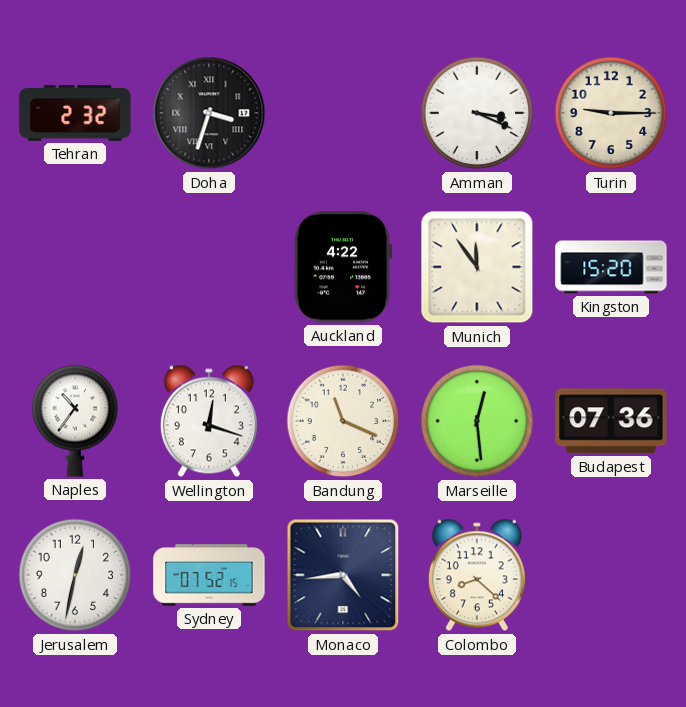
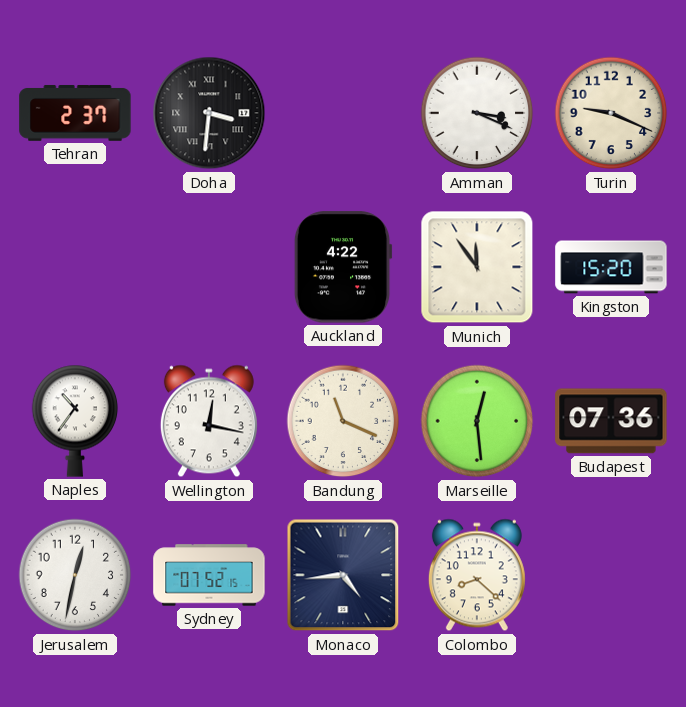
Tehran: 2:32 -> 2:37 (75, 113)
Doha: 3:33 -> 3:31 (209, 113)
Turin: 9:15 -> 9:19 (611, 113)
Wellington: 12:18 -> 12:17 (209, 421)
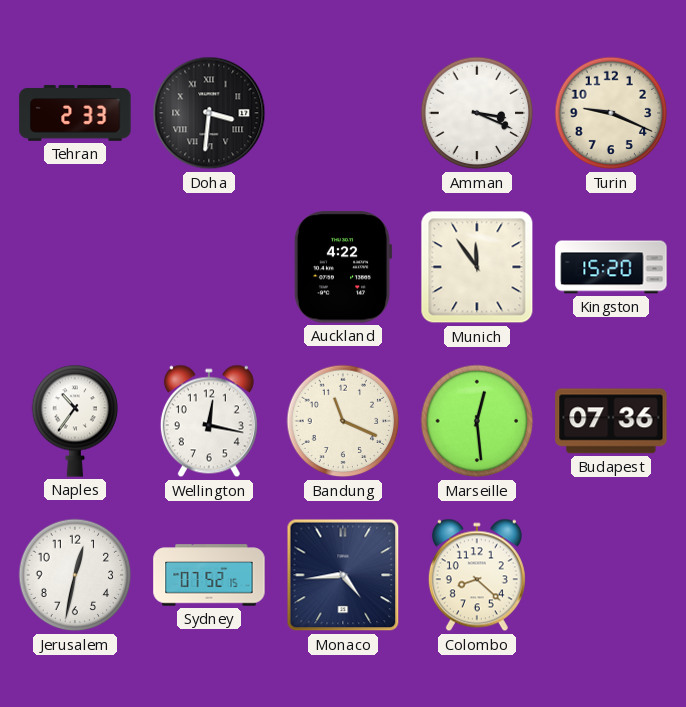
Tehran: 2:37 -> 2:33 (75, 113)
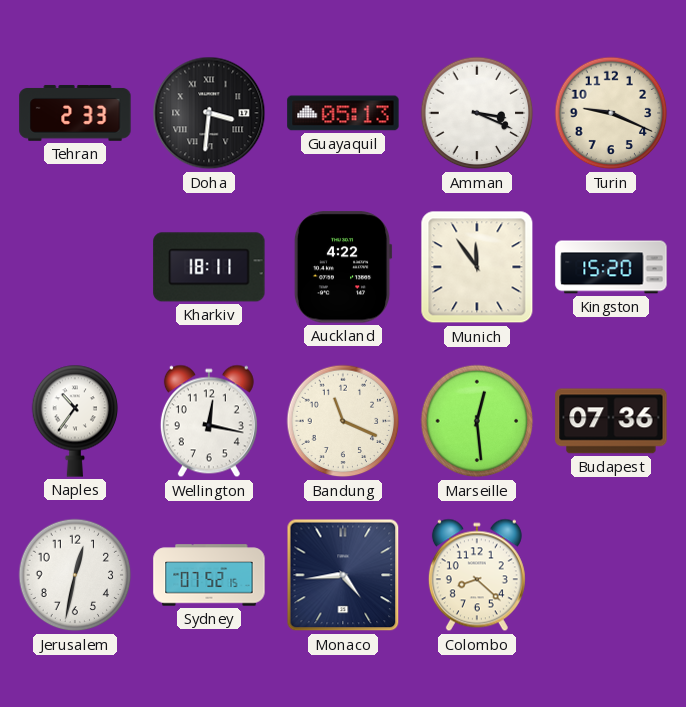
Guayaquil: none -> 05:13 (343, 113)
Kharkiv: none -> 18:11 (209, 267)
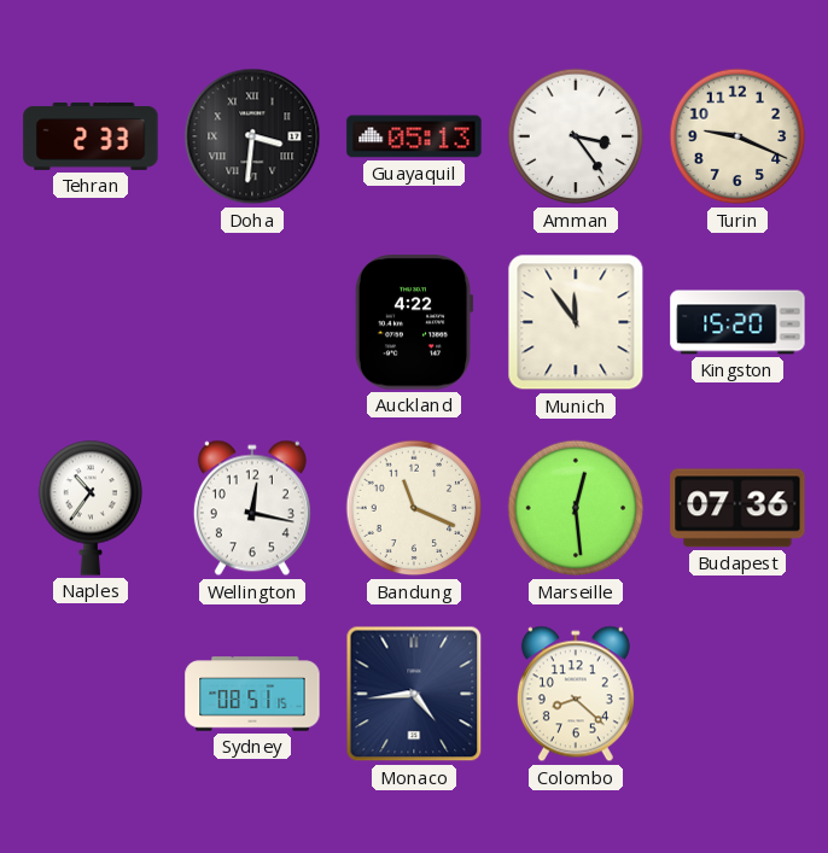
Amman: 3:19 -> 3:24 (576, 136)
Kharkiv: 18:11 -> none (209, 267)
Jerusalem: 12:32 -> none (75, 575)
Sydney: 07:52 -> 08:51 (252, 694)
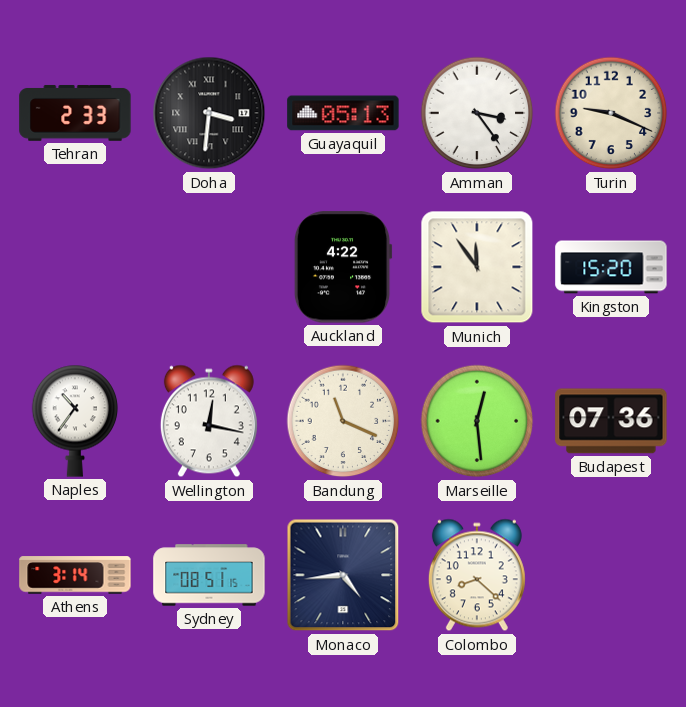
Athens: none -> 3:14 (75, 575)
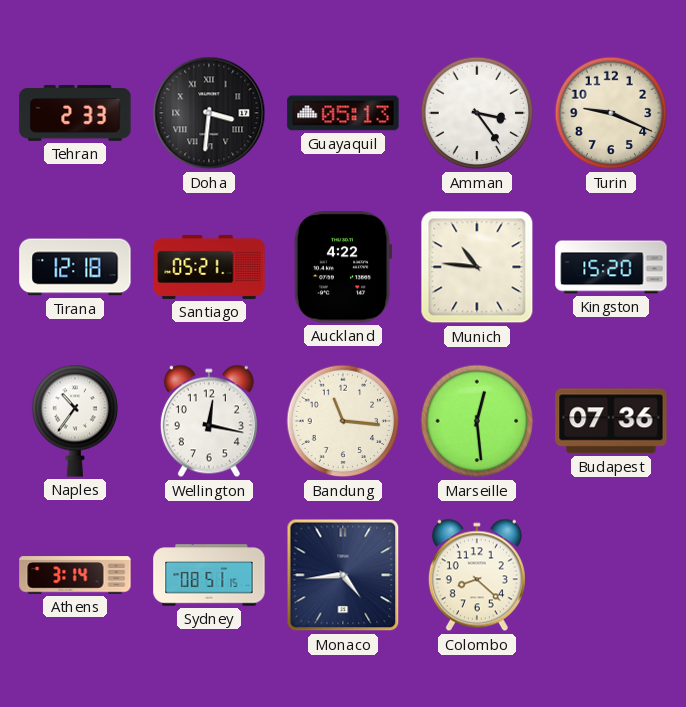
Tirana: none -> 12:18 (75, 267)
Santiago: none -> 05:21 (209, 267)
Munich: 11:54 -> 10:46 (477, 267)
Bandung: 11:19 -> 11:16 (343, 421)
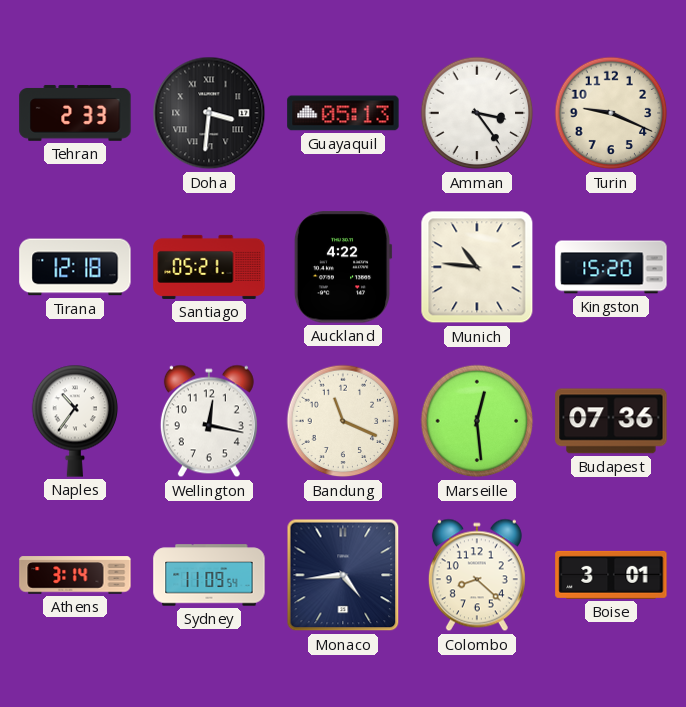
Bandung: 11:16 -> 11:19 (343, 421)
Sydney: 08:51 -> 11:09 (209, 575)
Boise: none -> 3:01 (611, 575)
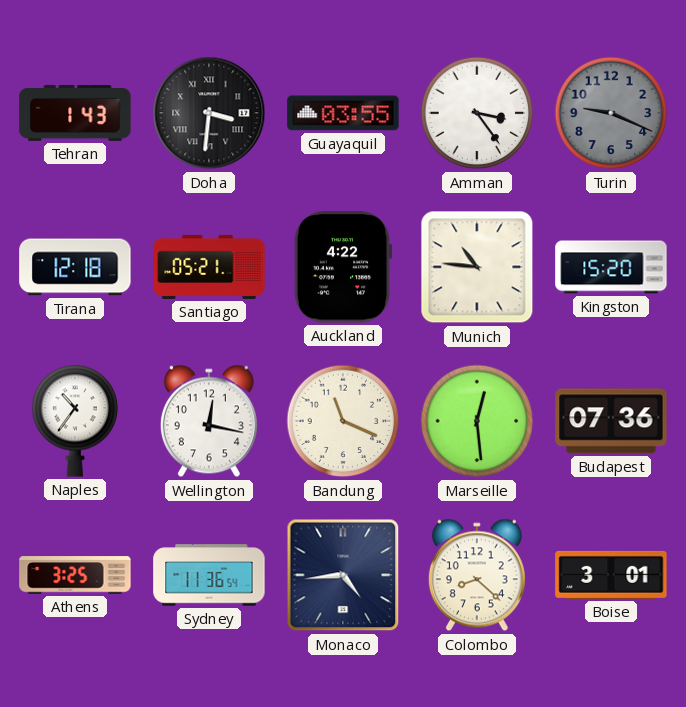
Tehran: 2:33 -> 1:43 (75, 113)
Guayaquil: 05:13 -> 03:55 (343, 113)
Turin dial: cream -> grey (611, 113)
Athens: 3:14 -> 3:25 (75, 575)
Sydney: 11:09 -> 11:36 (209, 575)
